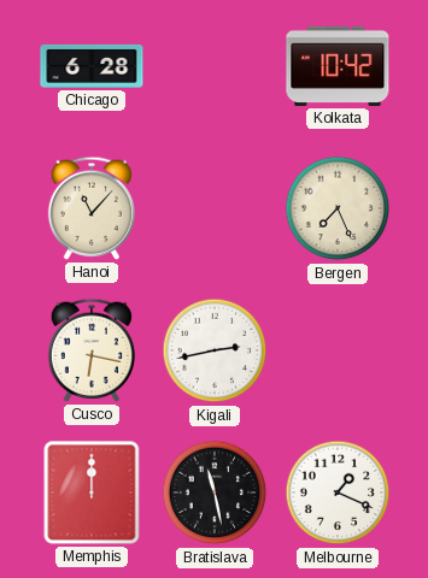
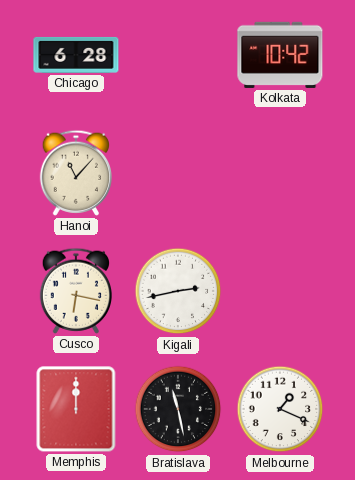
Bergen: 7:26 -> none (338, 208)
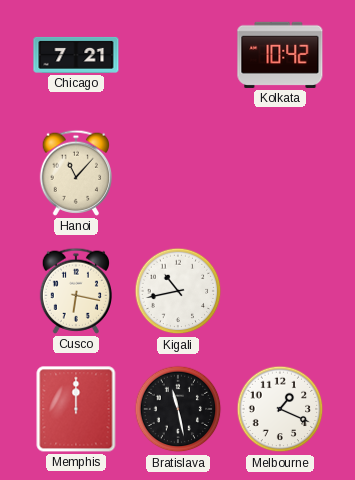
Chicago: 6:28 -> 7:21 (76, 55)
Kigali: 2:43 -> 10:43 (178, 291)
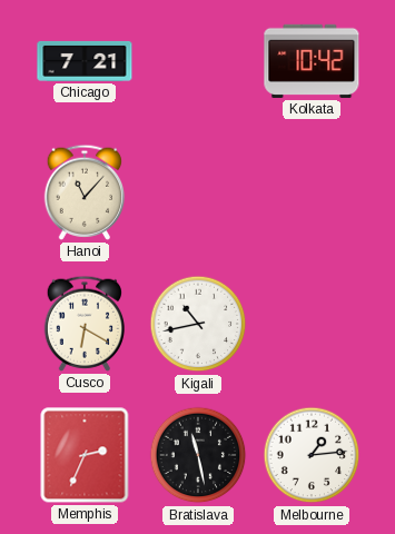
Cusco: 6:17 -> 6:20 (83, 324)
Memphis: 12:00 -> 2:34 (85, 455)
Melbourne: 1:19 -> 1:14 (312, 455)
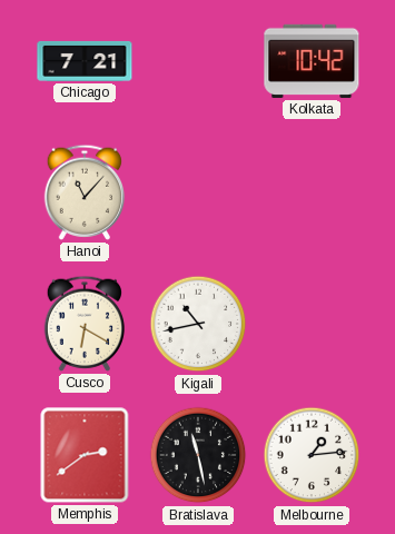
Memphis: 2:34 -> 2:39 (85, 455)
